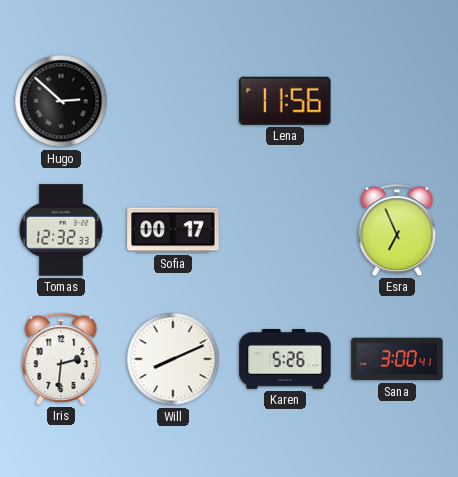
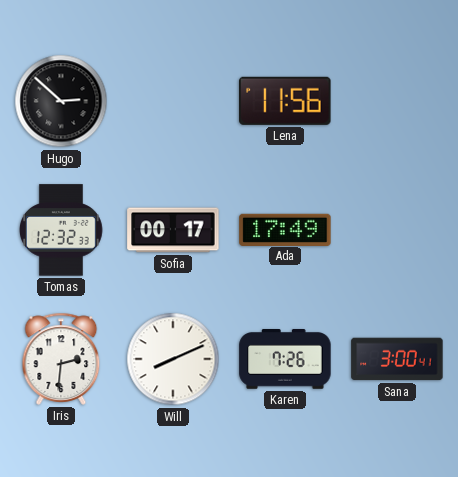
Ada: none -> 17:49 (285, 229)
Esra: 6:56 -> none (397, 230)
Karen: 5:26 -> 7:26 (285, 360)
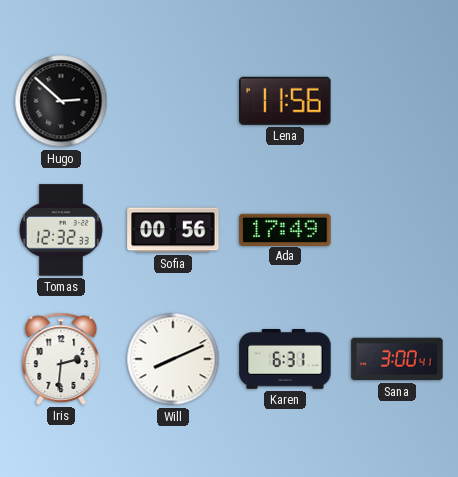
Sofia: 00:17 -> 00:56 (173, 230)
Karen: 7:26 -> 6:31 (285, 360)
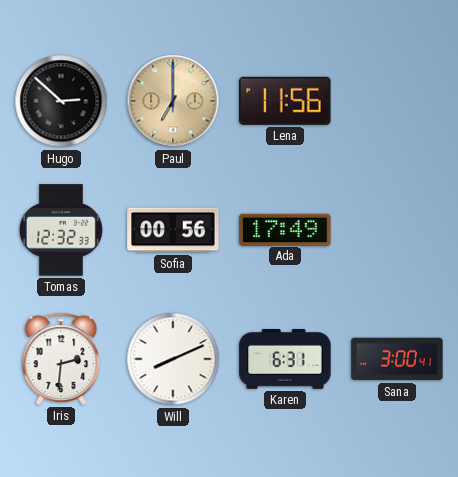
Paul: none -> 7:00 (173, 101)
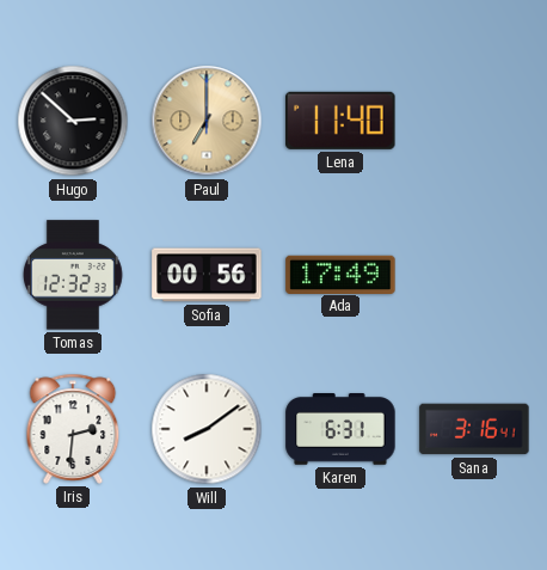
Lena: 11:56 -> 11:40 (340, 121)
Will: 8:11 -> 8:09 (207, 429)
Sana: 3:00 -> 3:16 (474, 429)
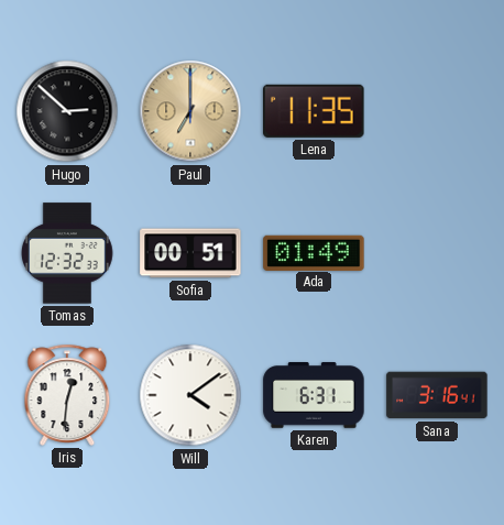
Lena: 11:40 -> 11:35 (314, 111)
Sofia: 00:56 -> 00:51 (190, 253)
Ada: 17:49 -> 01:49 (314, 252)
Iris: 2:31 -> 12:31 (67, 395)
Will: 8:09 -> 4:09 (190, 395)
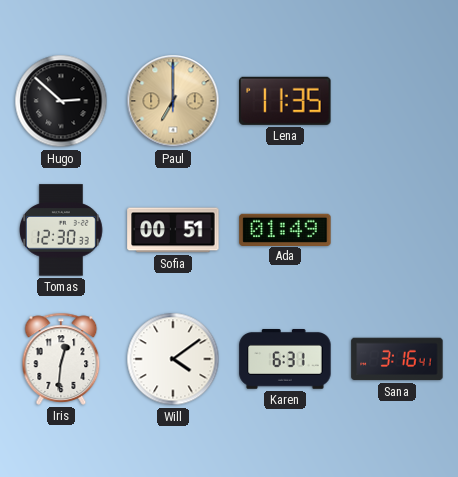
Tomas: 12:32 -> 12:30 (62, 230)
